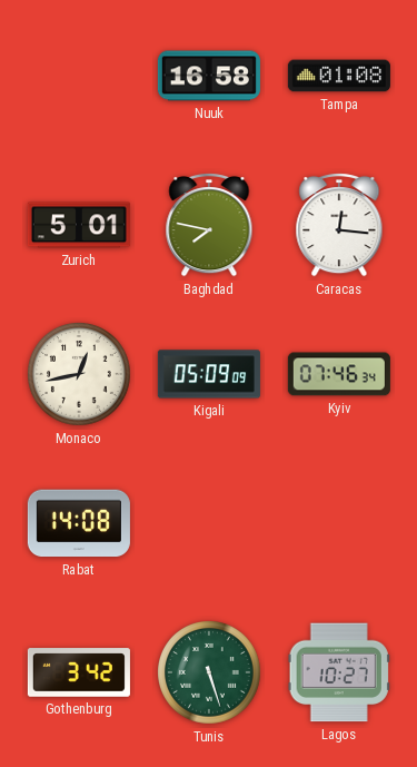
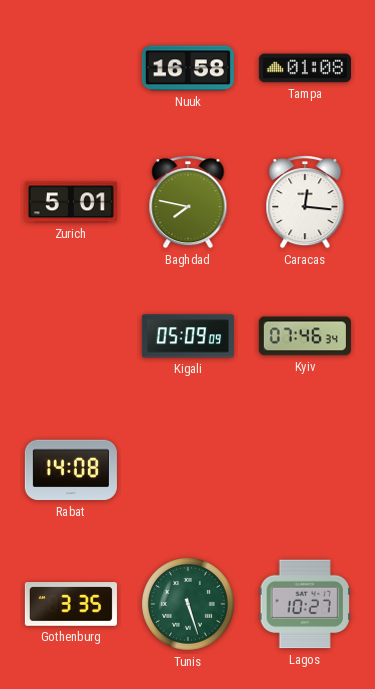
Monaco: 12:43 -> none (80, 375)
Gothenburg: 3:42 -> 3:35 (71, 604)
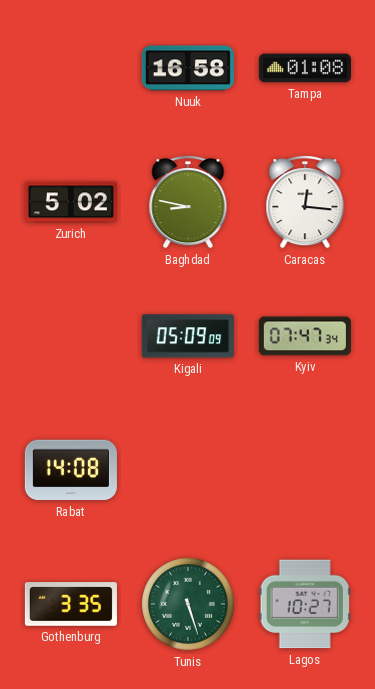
Zurich: 5:01 -> 5:02 (71, 202)
Baghdad: 7:47 -> 8:47 (188, 203)
Kyiv: 07:46 -> 07:47 (305, 336)
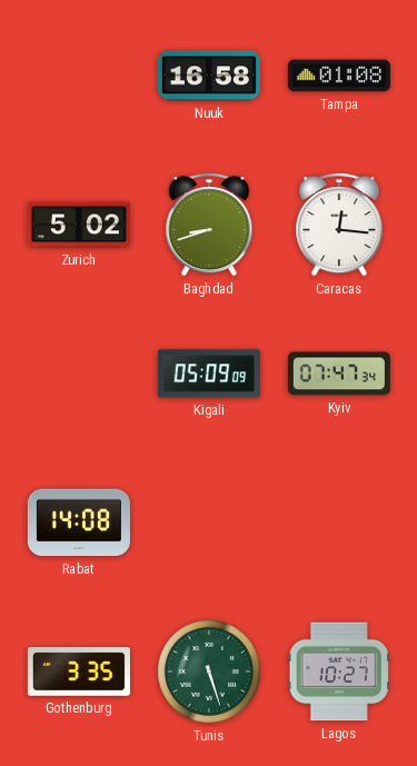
Baghdad: 8:47 -> 8:42 (209, 226)
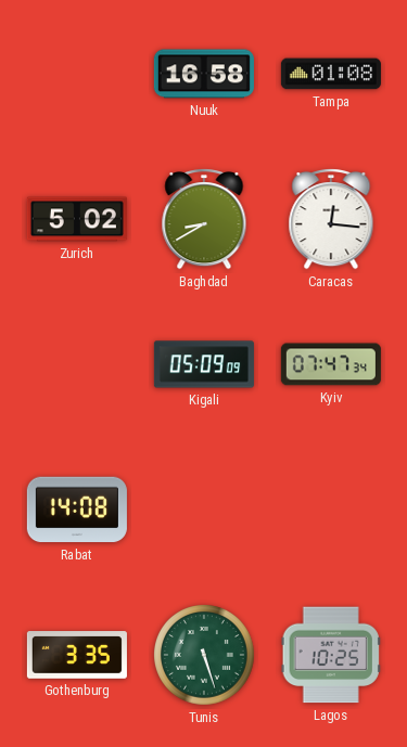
Baghdad: 8:42 -> 8:40 (204, 220)
Lagos: 10:27 -> 10:25 (331, 655)
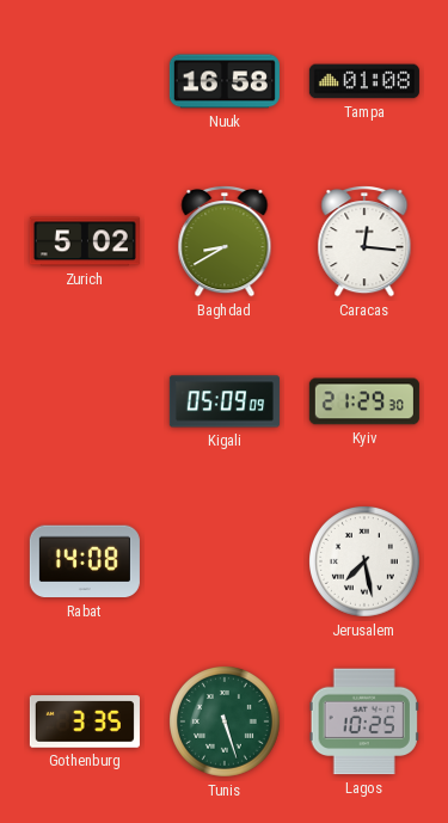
Kyiv: 07:47 -> 21:29 (364, 401)
Jerusalem: none -> 7:28 (366, 563)
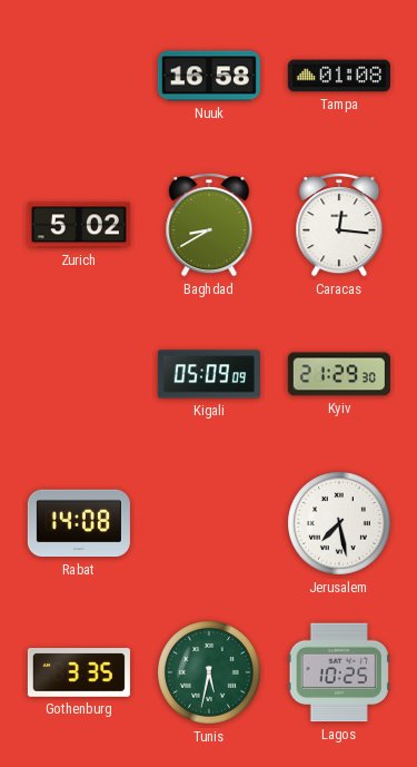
Tunis: 5:27 -> 5:32 (210, 673)
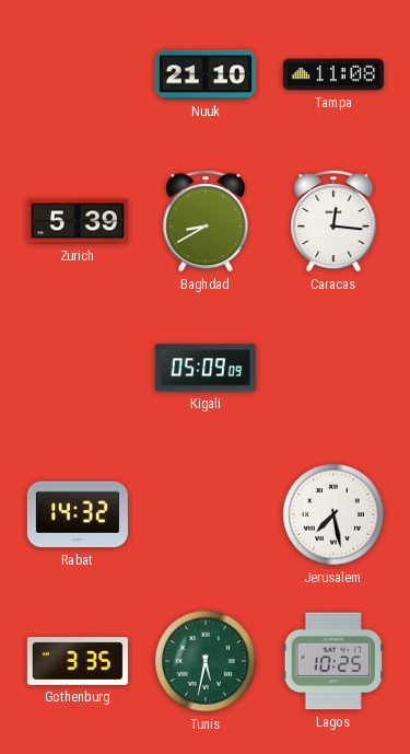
Nuuk: 16:58 -> 21:10 (206, 74)
Tampa: 01:08 -> 11:08 (333, 74)
Zurich: 5:02 -> 5:39 (78, 221)
Kyiv: 21:29 -> none (339, 374)
Rabat: 14:08 -> 14:32 (78, 514)
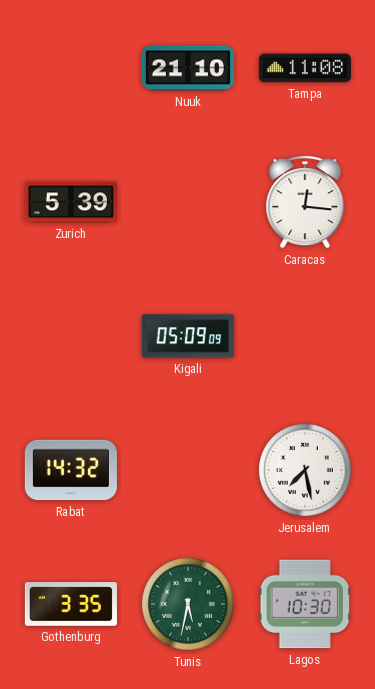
Baghdad: 8:40 -> none (206, 222)
Lagos: 10:25 -> 10:30 (305, 604)
